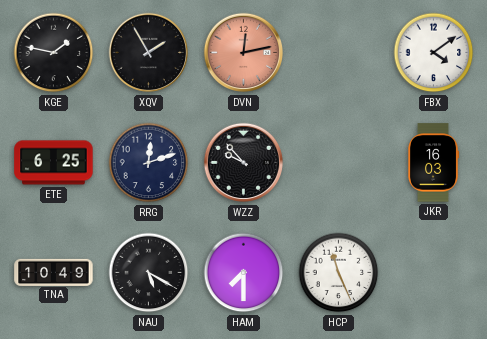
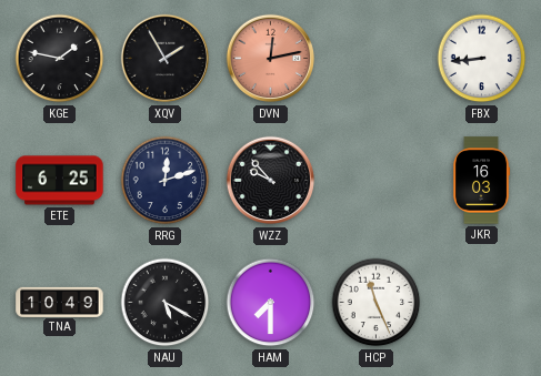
FBX: 4:09 -> 8:44 (482, 59)
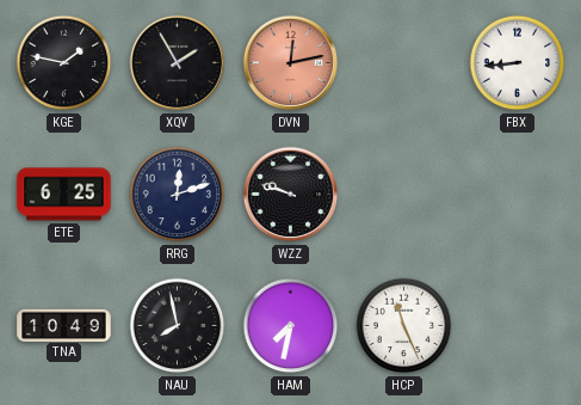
WZZ: 9:53 -> 9:48 (291, 195)
JKR: 16:03 -> none (481, 181)
NAU: 5:20 -> 7:58 (178, 326)
HAM: 7:30 -> 7:32 (291, 326)
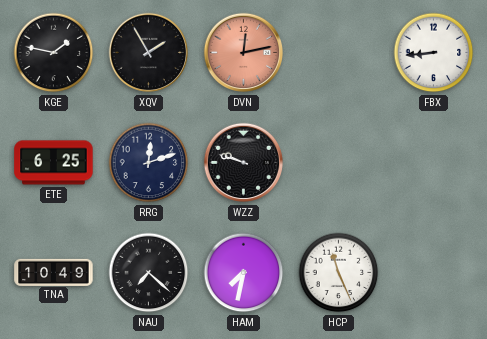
NAU: 7:58 -> 7:22 (149, 273)
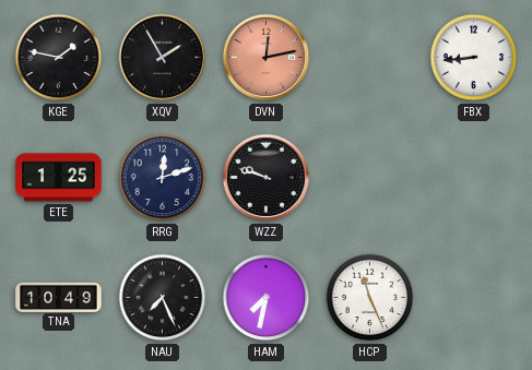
ETE: 6:25 -> 1:25 (59, 178)
NAU: 7:22 -> 7:26 (163, 298)
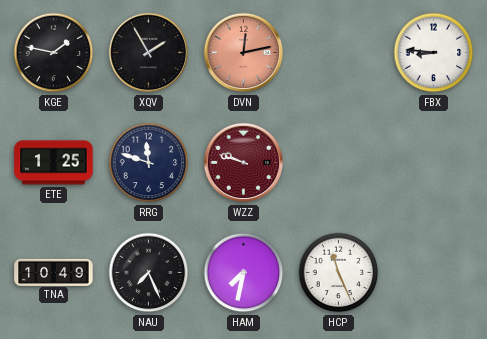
FBX: 8:44 -> 8:46 (434, 53)
RRG: 12:12 -> 11:48 (149, 163)
WZZ dial: black -> burgundy (244, 163)
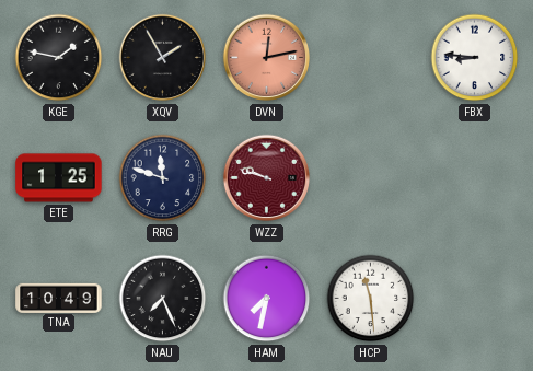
HCP: 11:26 -> 11:29 (371, 299)
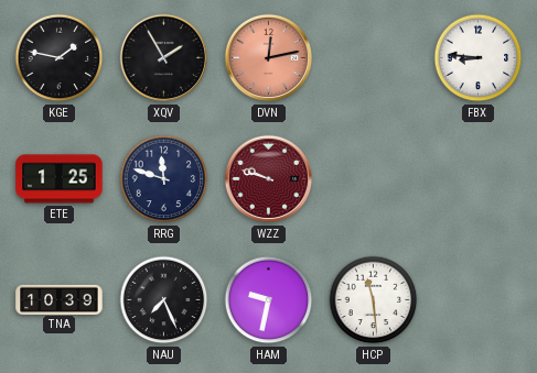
TNA: 10:49 -> 10:39 (60, 299)
HAM: 7:32 -> 9:32 (269, 300)
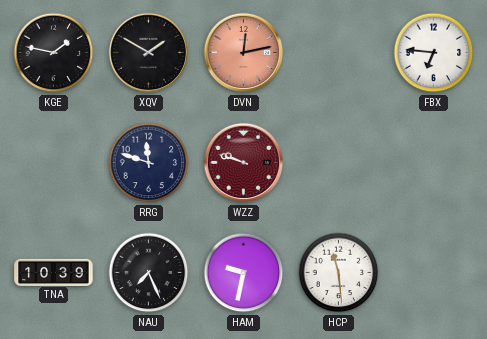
XQV: 1:55 -> 1:50 (149, 53)
FBX: 8:46 -> 6:46 (434, 53)
ETE: 1:25 -> none (60, 179)
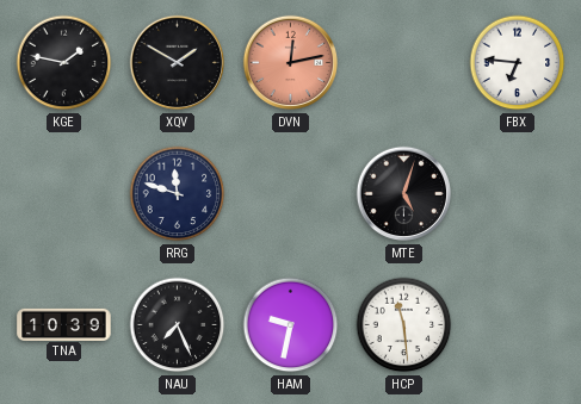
WZZ: 9:48 -> none (244, 163)
MTE: none -> 5:03 (404, 194)
